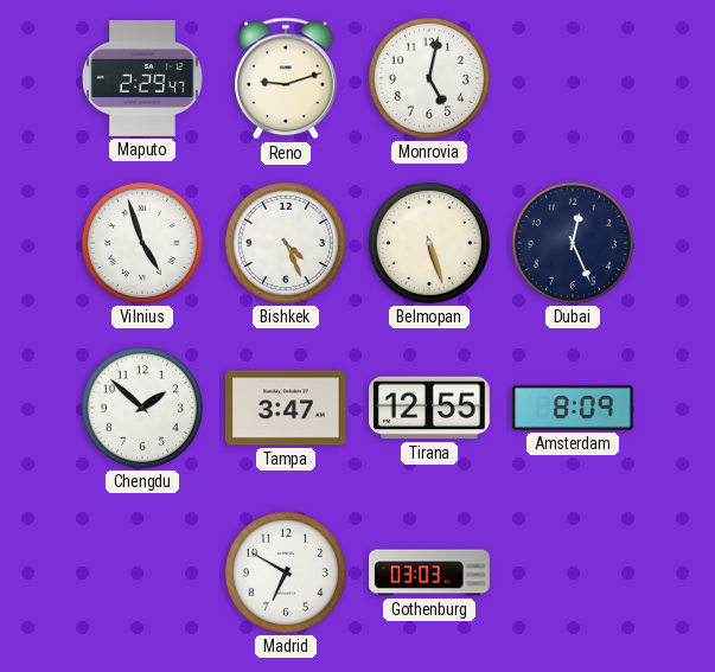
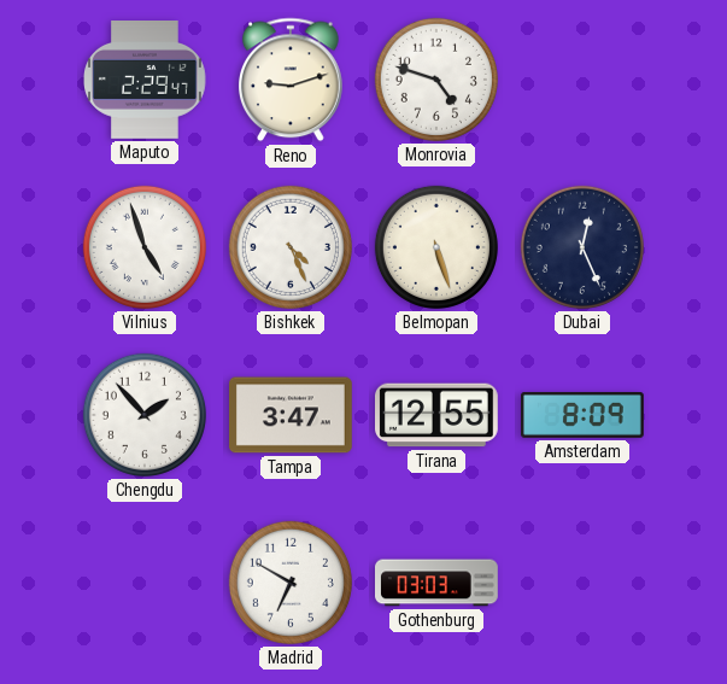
Monrovia: 5:02 -> 4:48 (436, 80)
Chengdu: 1:52 -> 1:53 (145, 415)
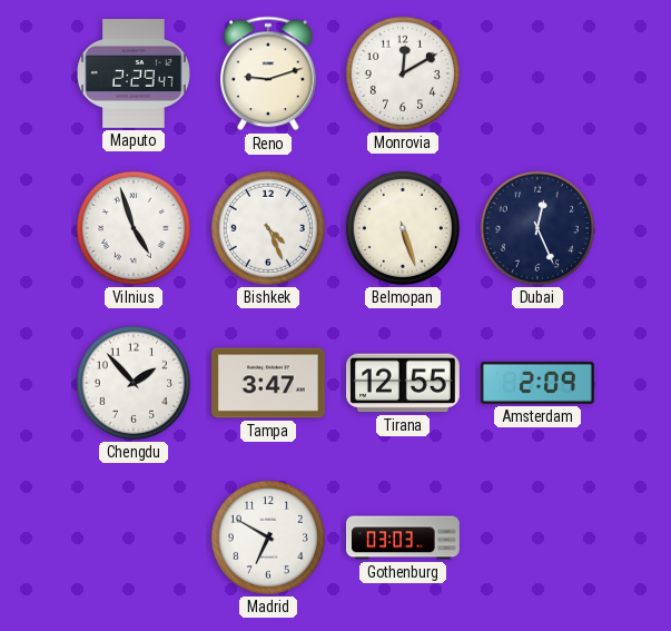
Monrovia: 4:48 -> 12:10 (403, 73)
Amsterdam: 8:09 -> 2:09 (539, 384)
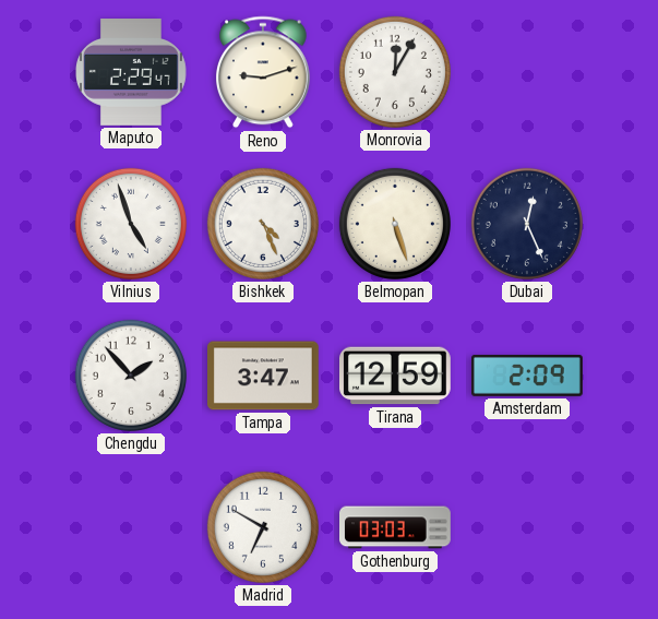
Monrovia: 12:10 -> 12:05 (395, 72)
Tirana: 12:55 -> 12:59 (396, 376)
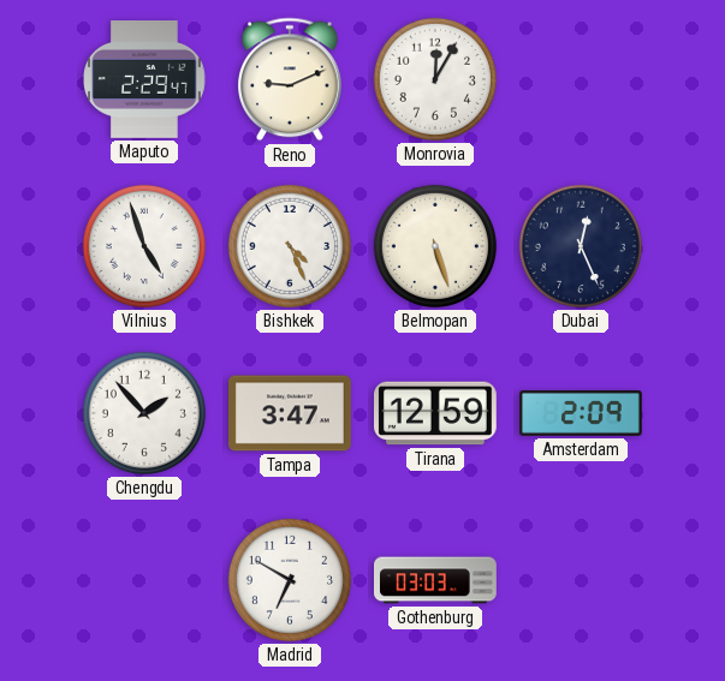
Reno: 9:12 -> 9:11 (291, 79)
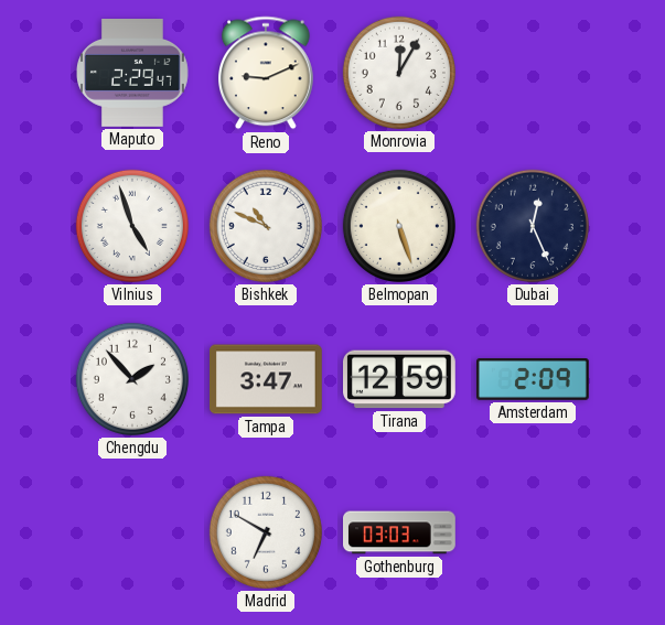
Bishkek: 4:26 -> 10:49 (266, 226)
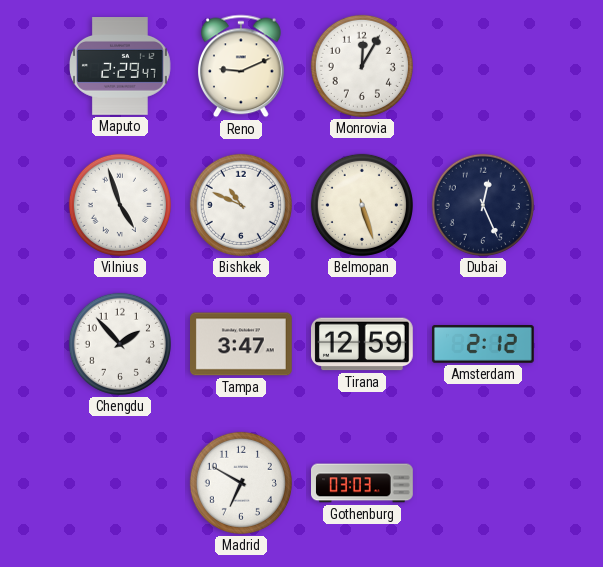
Amsterdam: 2:09 -> 2:12 (484, 345)
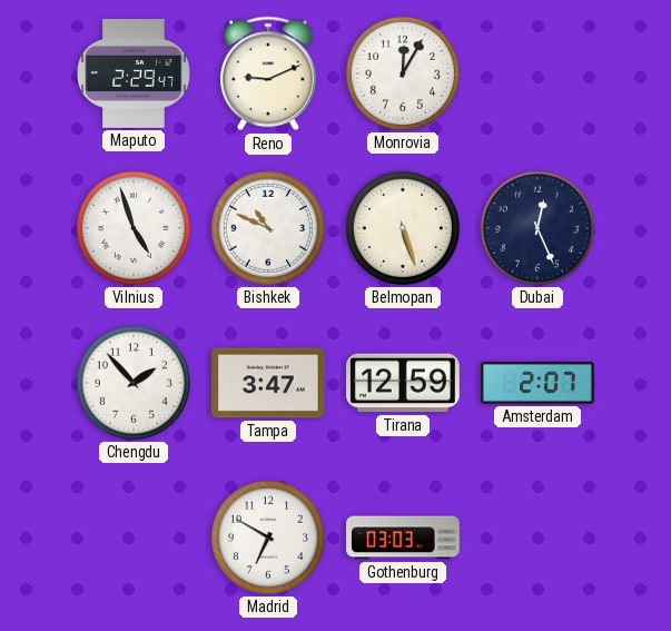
Amsterdam: 2:12 -> 2:07 (539, 384)
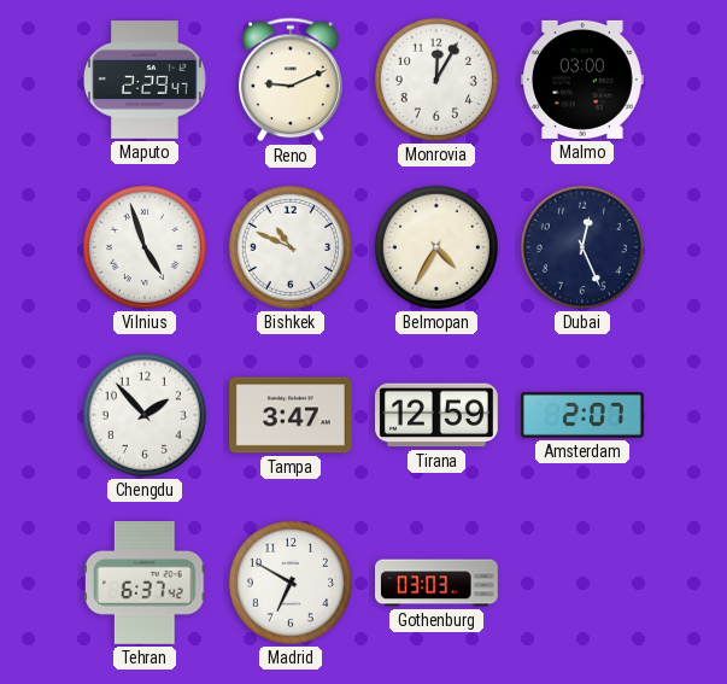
Malmo: none -> 03:00 (582, 80)
Belmopan: 5:27 -> 4:35 (436, 247)
Tehran: none -> 6:37 (146, 584)
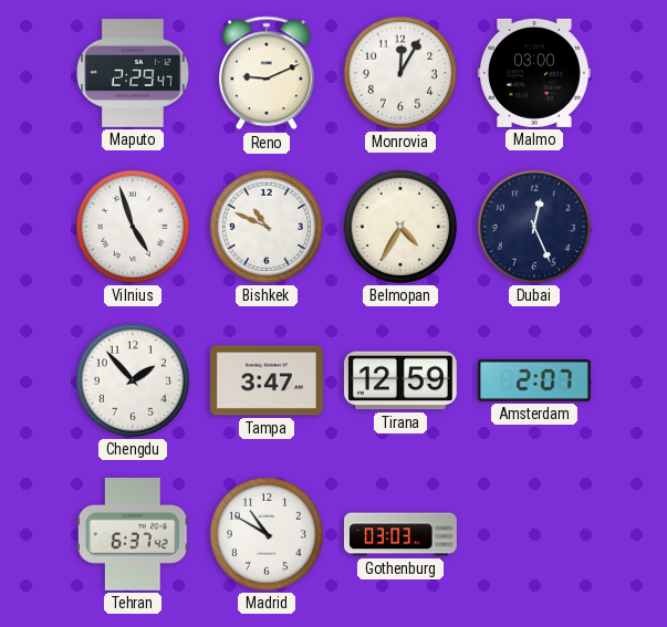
Madrid: 6:50 -> 10:50 (267, 534)
